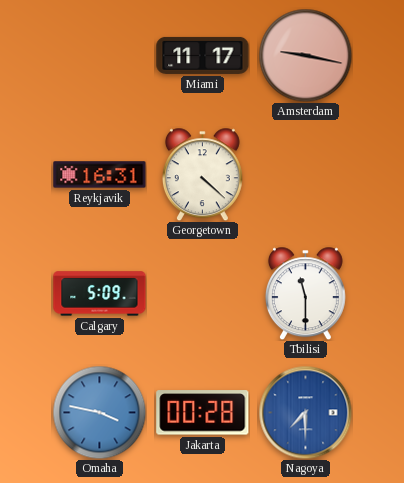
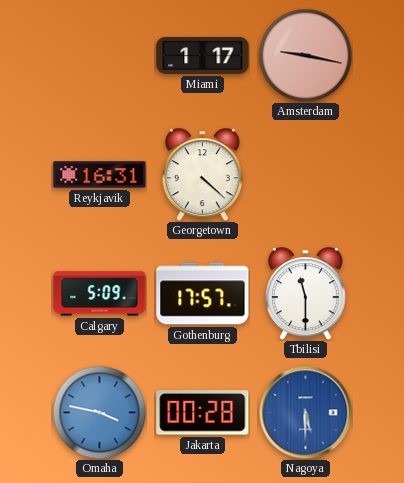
Miami: 11:17 -> 1:17 (203, 55)
Gothenburg: none -> 17:57 (203, 294)
Nagoya: 7:30 -> 5:30 (305, 412)
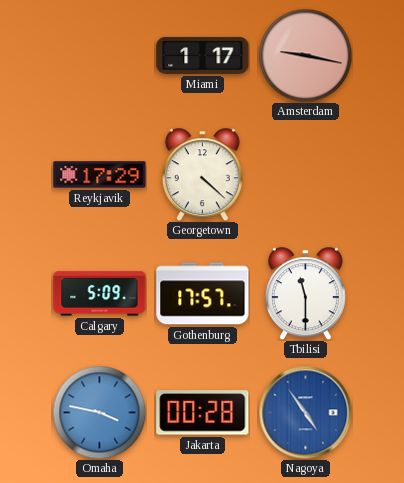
Reykjavik: 16:31 -> 17:29 (100, 175)
Nagoya: 5:30 -> 4:54 (305, 412)
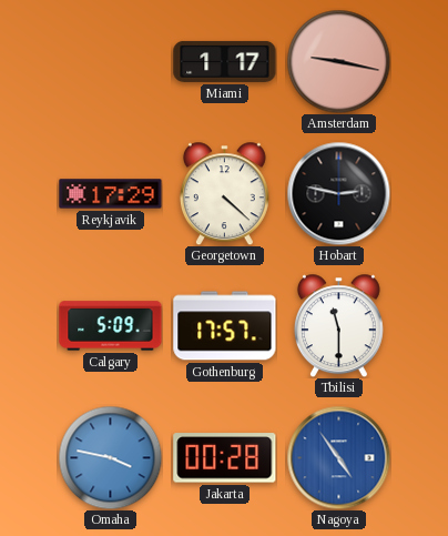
Hobart: none -> 2:47 (338, 193)
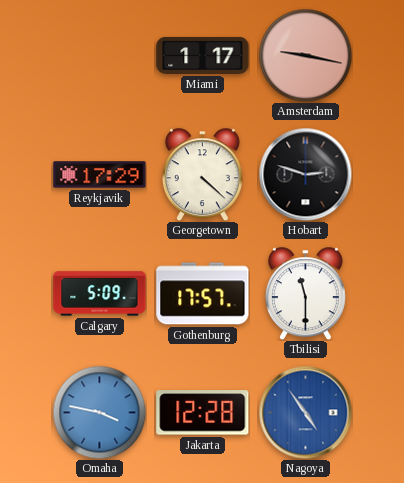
Hobart: 2:47 -> 2:48 (305, 174)
Jakarta: 00:28 -> 12:28 (203, 413)
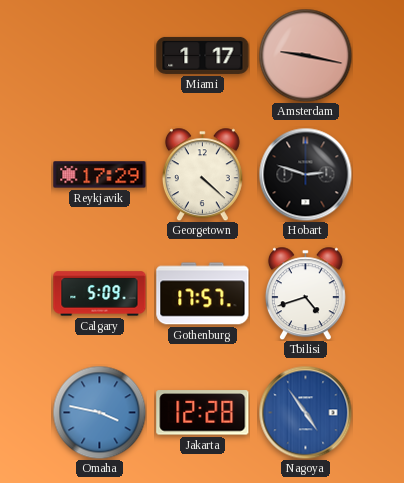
Tbilisi: 11:30 -> 4:42 (305, 293)
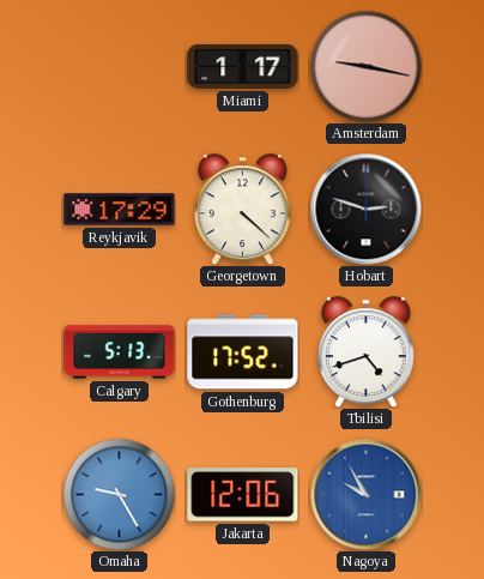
Calgary: 5:09 -> 5:13 (120, 352)
Gothenburg: 17:57 -> 17:52 (243, 352)
Omaha: 3:47 -> 9:25 (119, 494)
Jakarta: 12:28 -> 12:06 (243, 495)
Nagoya: 4:54 -> 9:55 (365, 494)
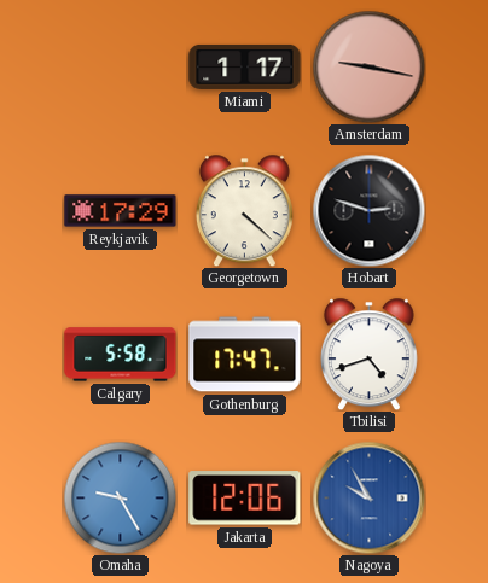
Calgary: 5:13 -> 5:58 (121, 355)
Gothenburg: 17:52 -> 17:47 (245, 355)
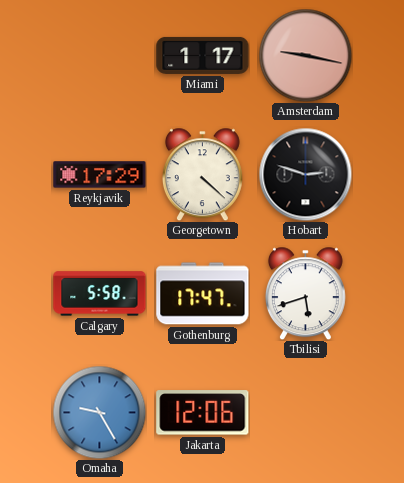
Tbilisi: 4:42 -> 5:42 (305, 293)
Nagoya: 9:55 -> none (368, 497)
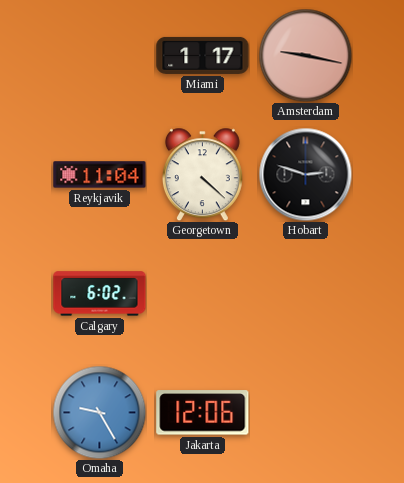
Reykjavik: 17:29 -> 11:04 (100, 175)
Calgary: 5:58 -> 6:02 (100, 294)
Gothenburg: 17:47 -> none (203, 294)
Tbilisi: 5:42 -> none (305, 293)
